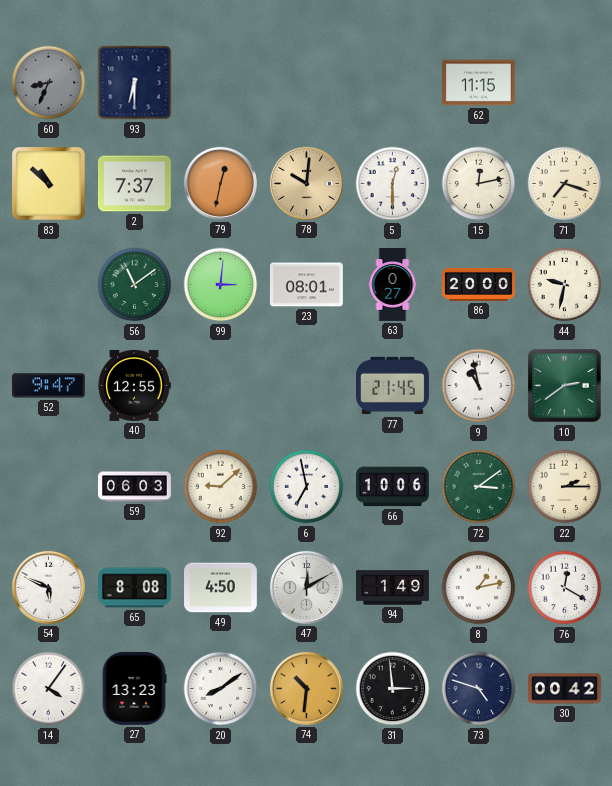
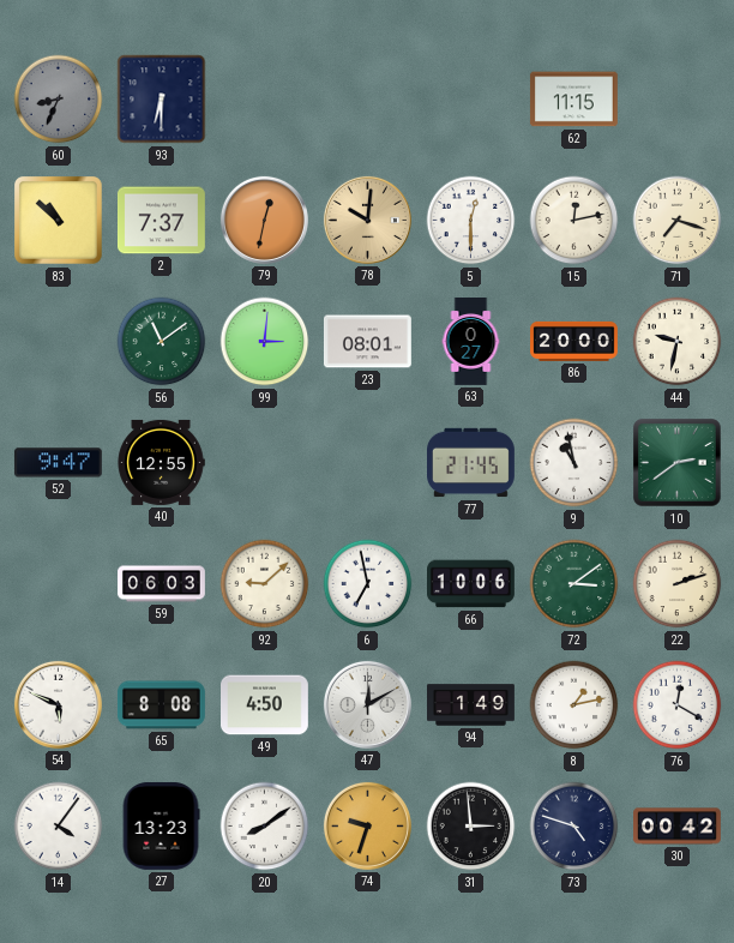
22: 2:15 -> 2:12 (678, 584)
74: 10:31 -> 9:33 (367, 825)
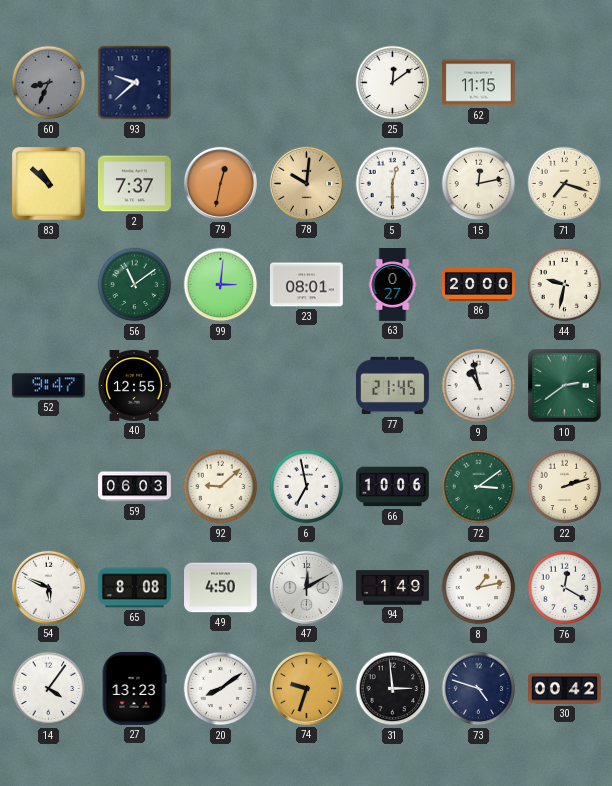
93: 6:30 -> 9:38 (135, 83)
25: none -> 12:09 (393, 83)
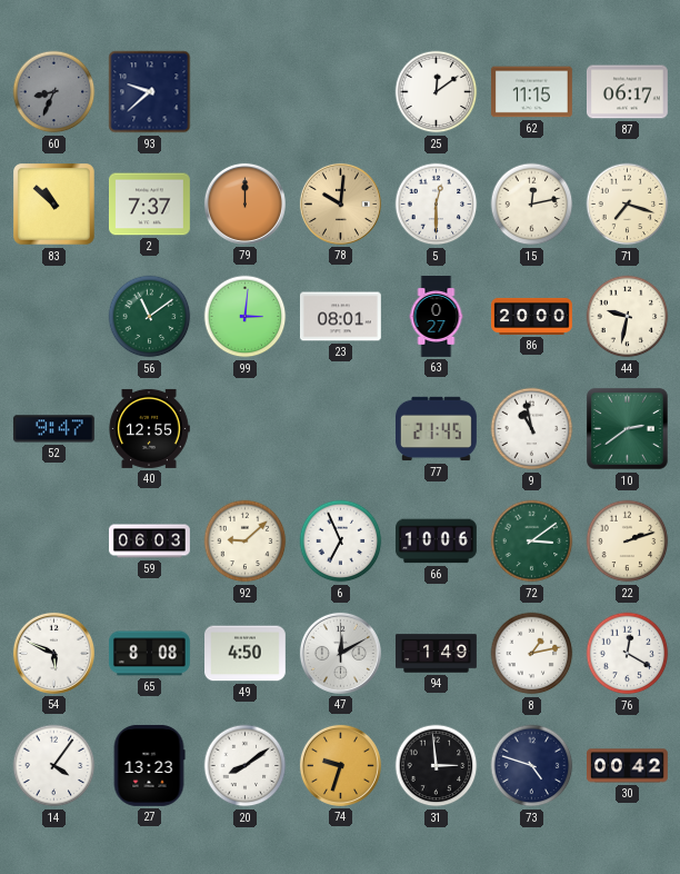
87: none -> 06:17 (628, 92)
79: 12:32 -> 12:00 (244, 203)
6: 6:58 -> 6:56 (341, 542)
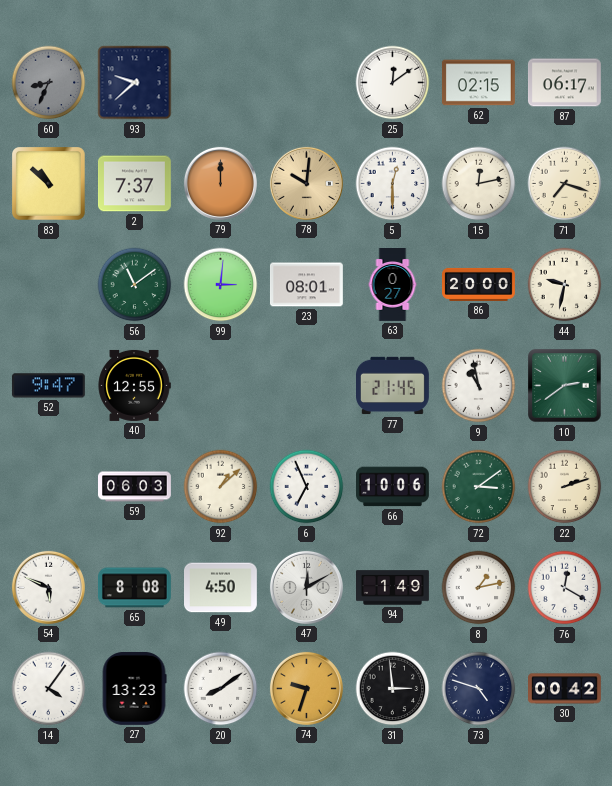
62: 11:15 -> 02:15 (479, 83)
92: 9:08 -> 1:08 (221, 487)
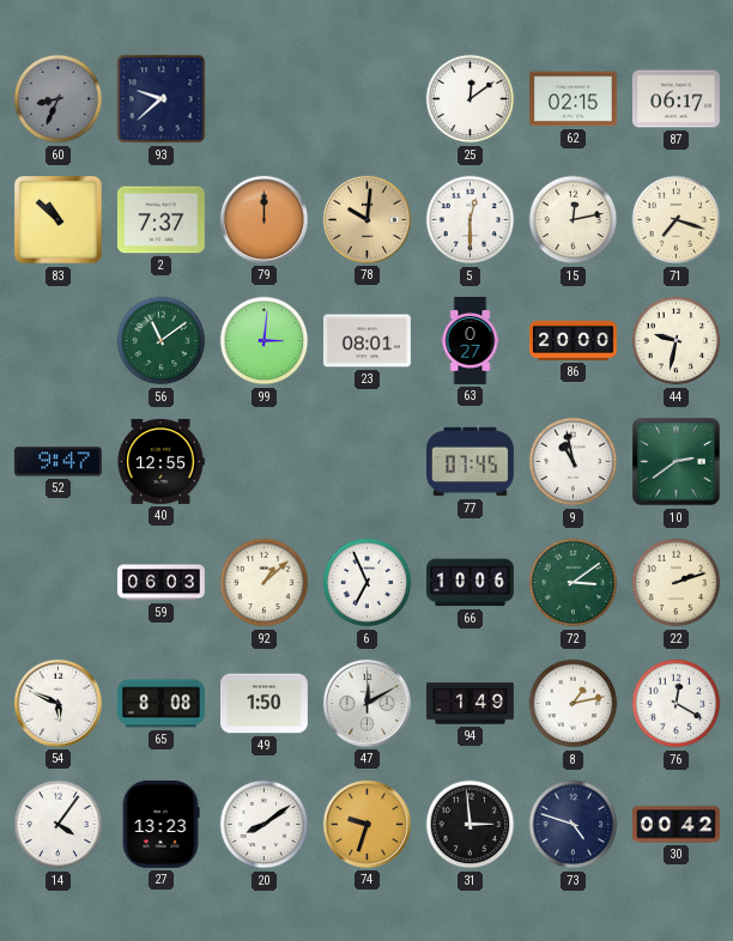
77: 21:45 -> 07:45 (471, 462)
49: 4:50 -> 1:50 (265, 704)
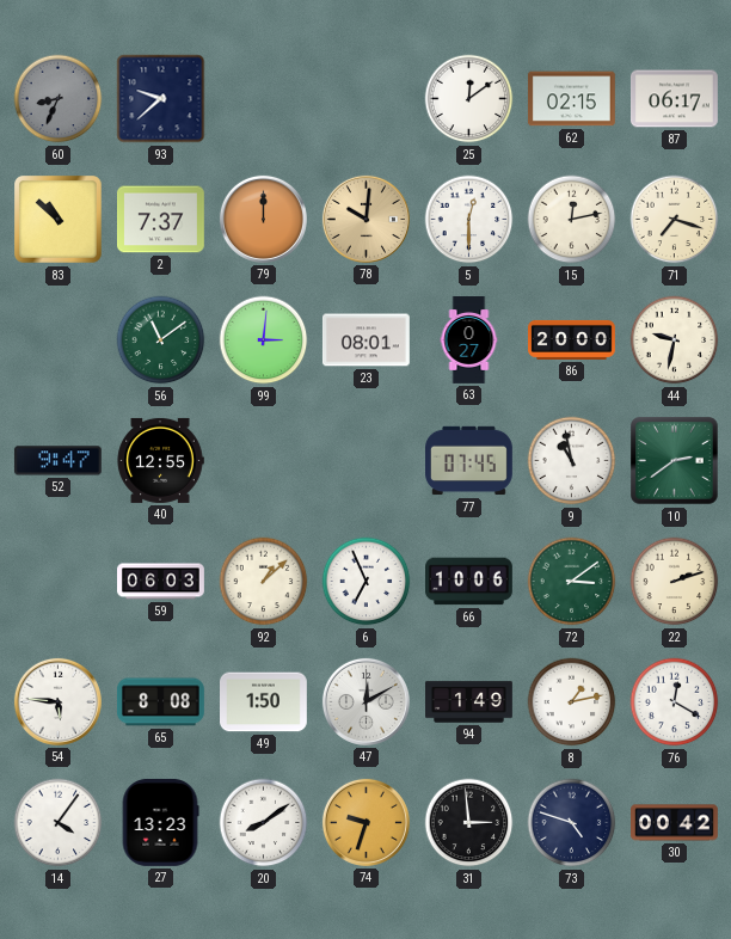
54: 5:49 -> 5:46 (57, 701)
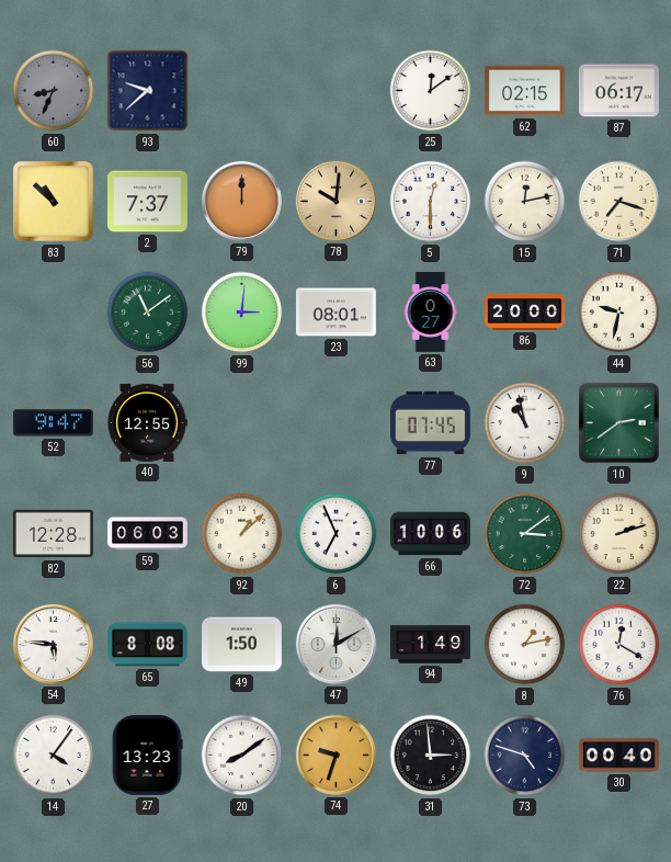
82: none -> 12:28 (53, 534)
30: 00:42 -> 00:40 (619, 756)
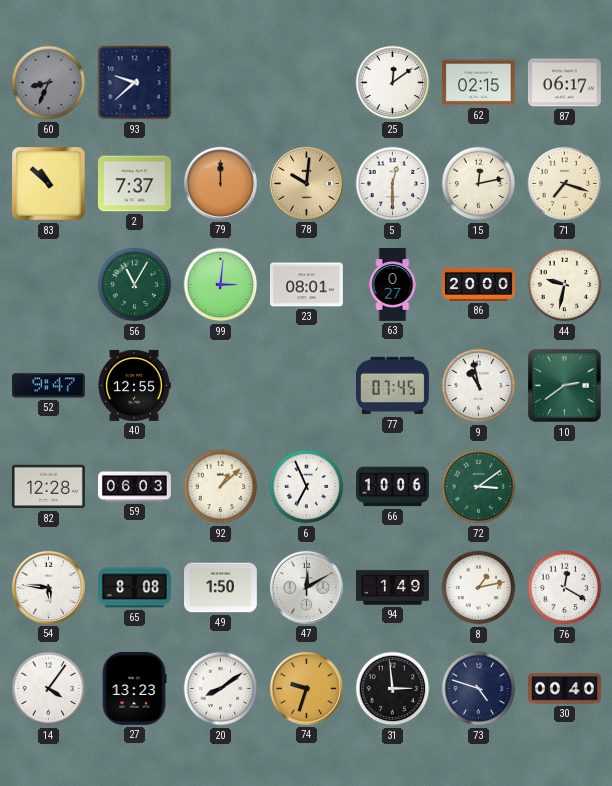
56: 11:09 -> 11:05 (135, 285)
22: 2:12 -> none (619, 534)
